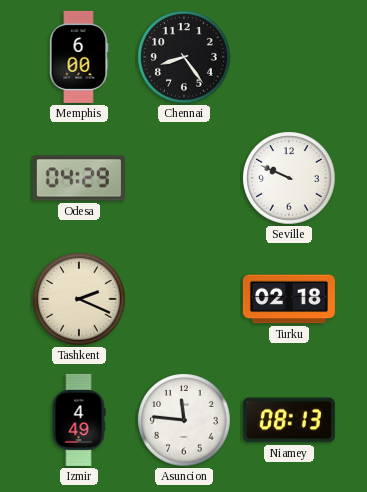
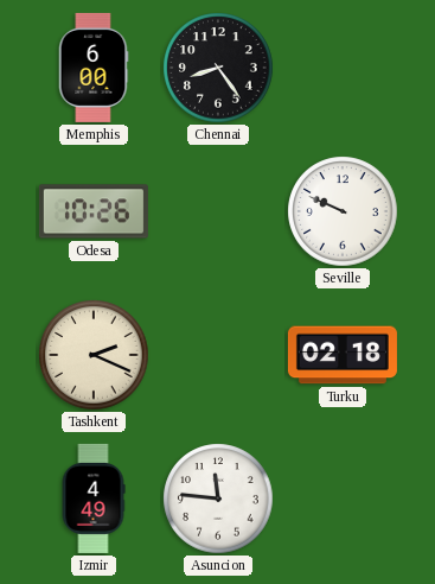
Odesa: 04:29 -> 10:26 (94, 211)
Niamey: 08:13 -> none (289, 420)
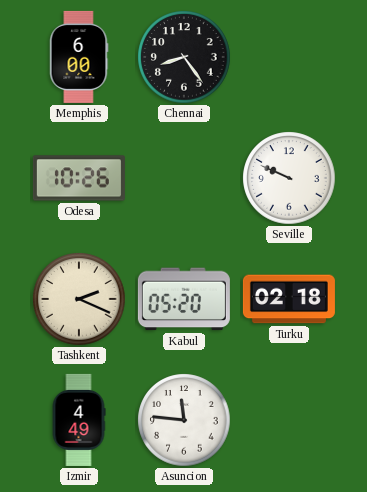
Kabul: none -> 05:20 (184, 299)
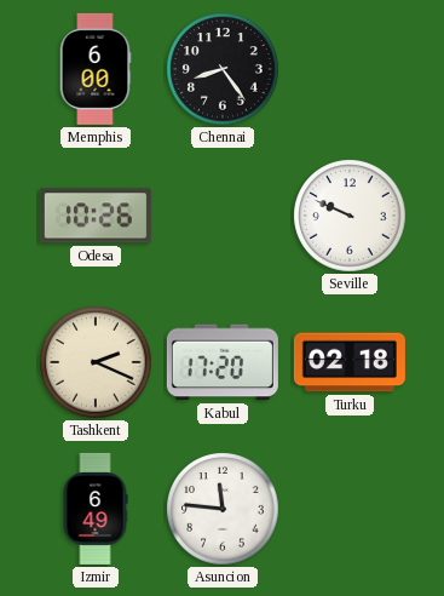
Kabul: 05:20 -> 17:20 (223, 362)
Izmir: 4:49 -> 6:49 (96, 509)
